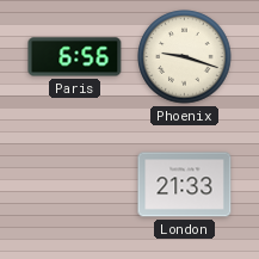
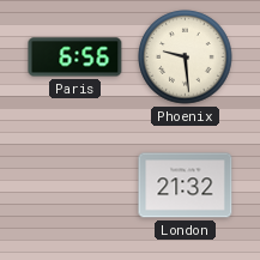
Phoenix: 9:18 -> 9:29 (186, 58)
London: 21:33 -> 21:32 (186, 186)
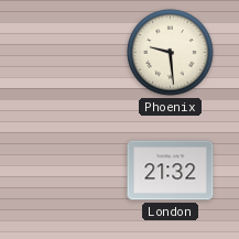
Paris: 6:56 -> none (75, 58)
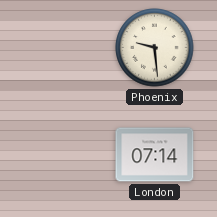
London: 21:32 -> 07:14 (155, 155)
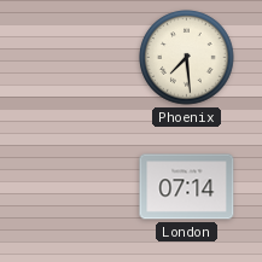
Phoenix: 9:29 -> 7:29 (187, 58)
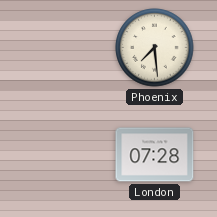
London: 07:14 -> 07:28 (155, 155)
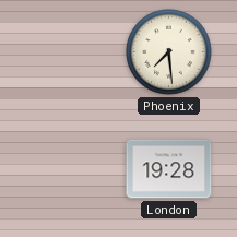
London: 07:28 -> 19:28 (169, 169)
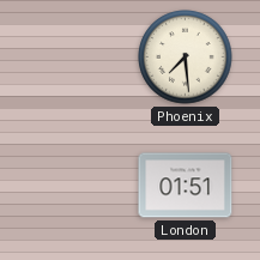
London: 19:28 -> 01:51 (186, 186)
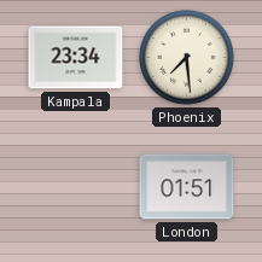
Kampala: none -> 23:34 (76, 58)
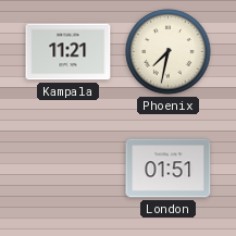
Kampala: 23:34 -> 11:21 (69, 52)
Phoenix: 7:29 -> 7:32 (169, 52)
